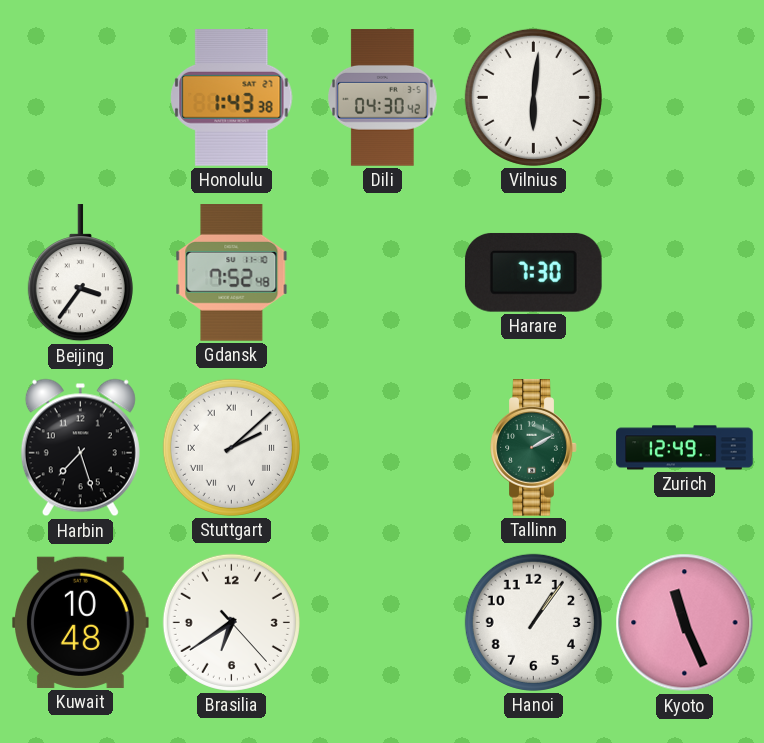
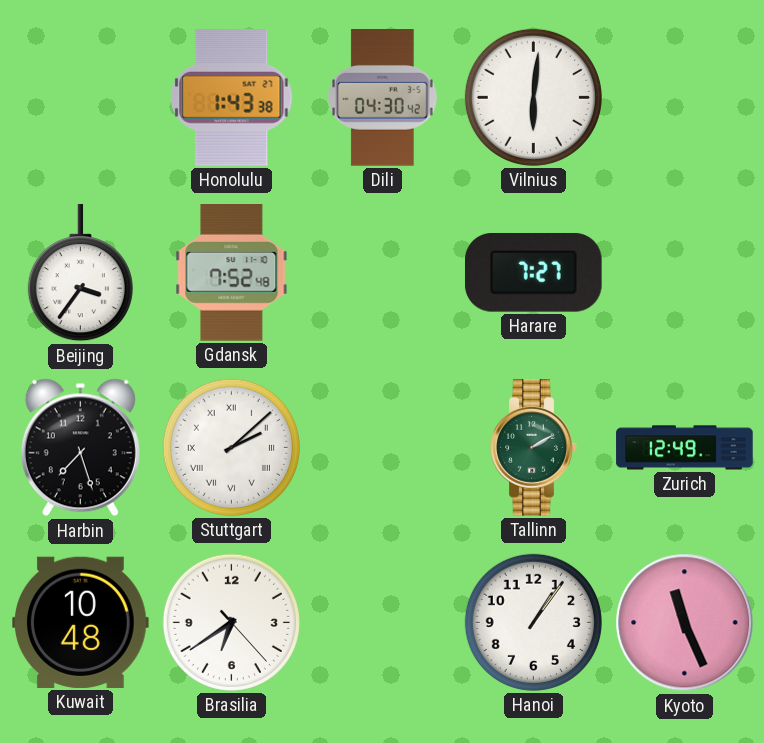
Harare: 7:30 -> 7:27 (533, 272)
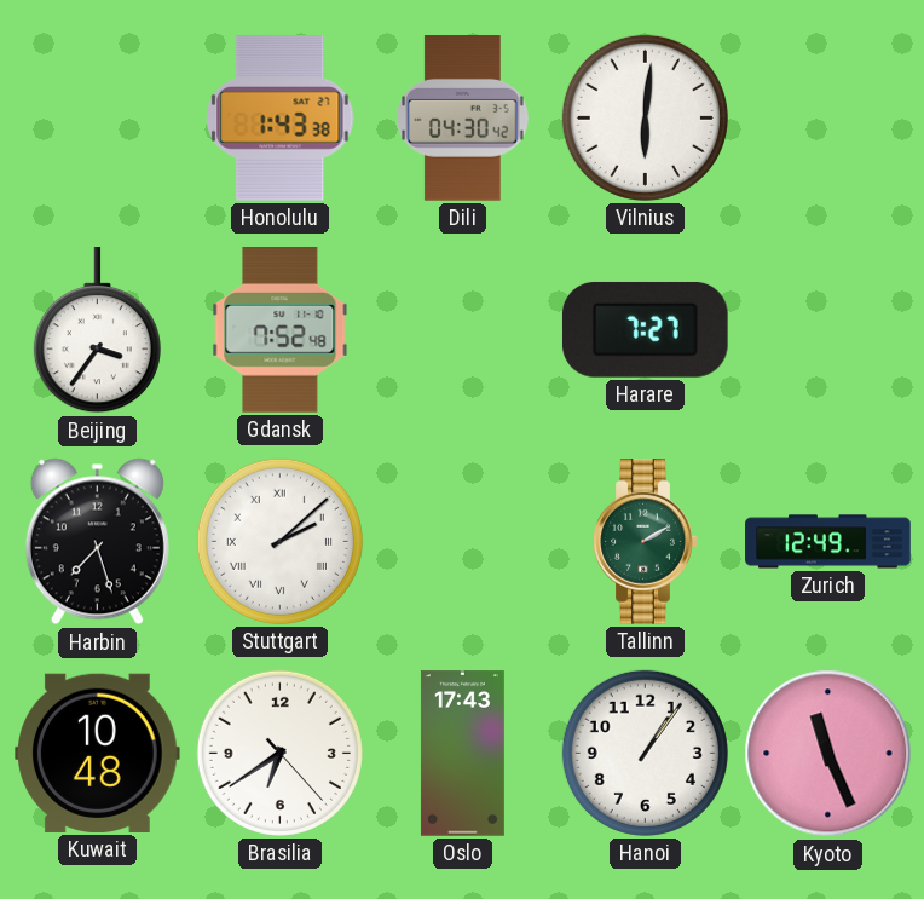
Oslo: none -> 17:43 (462, 754)
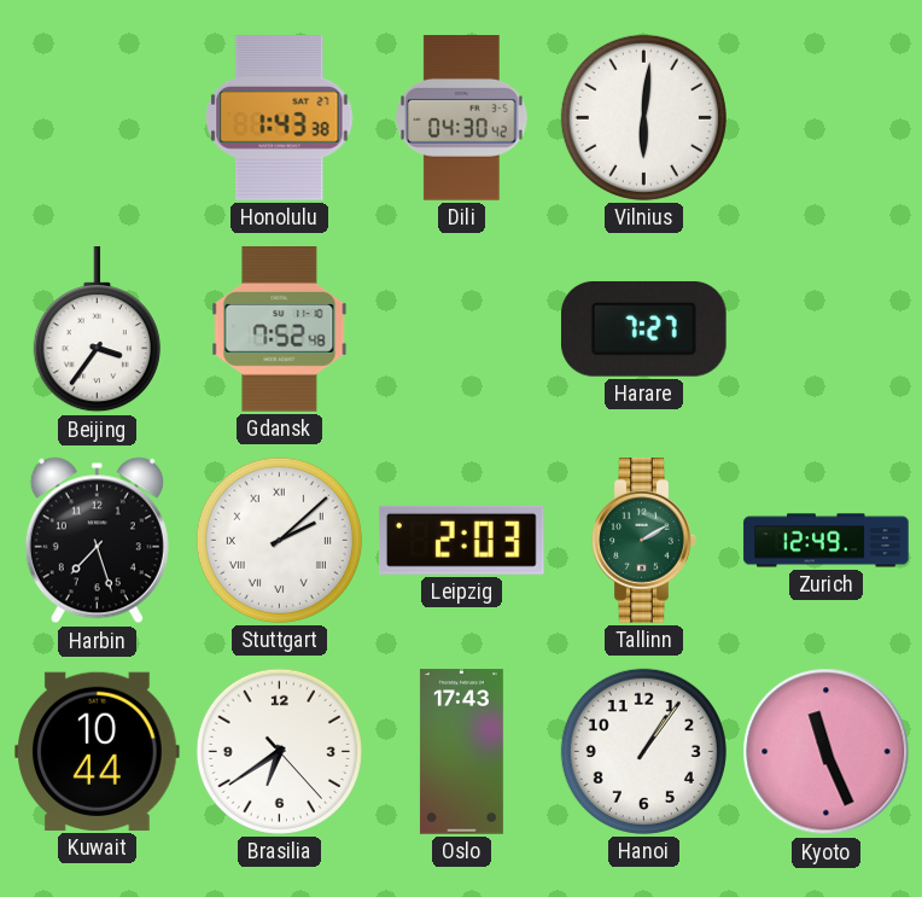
Leipzig: none -> 2:03 (461, 540)
Kuwait: 10:48 -> 10:44 (98, 751)
